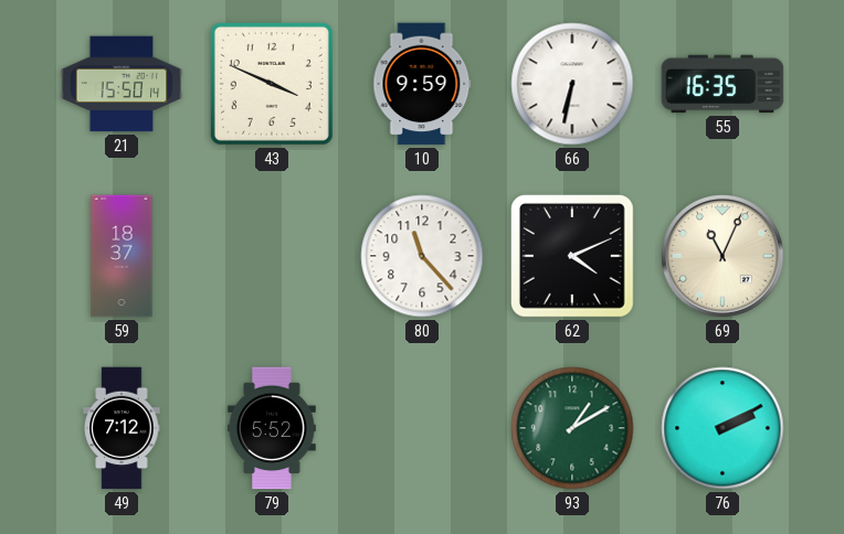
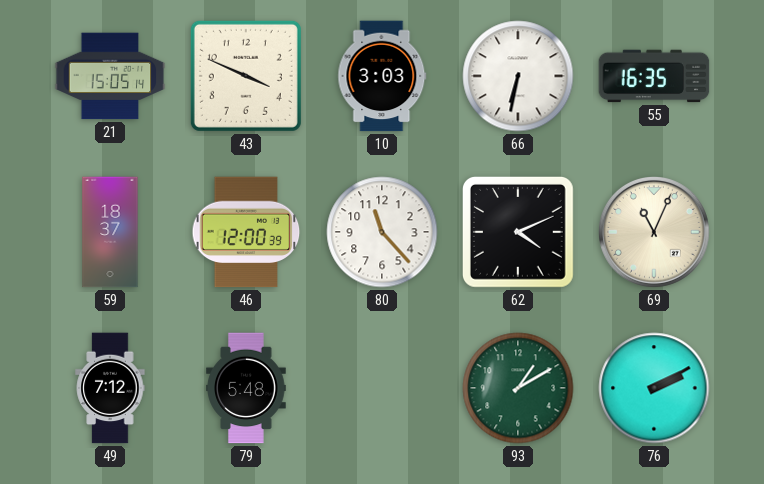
21: 15:50 -> 15:05 (110, 76)
10: 9:59 -> 3:03 (382, 76)
46: none -> 12:00 (246, 232)
79: 5:52 -> 5:48 (246, 388)
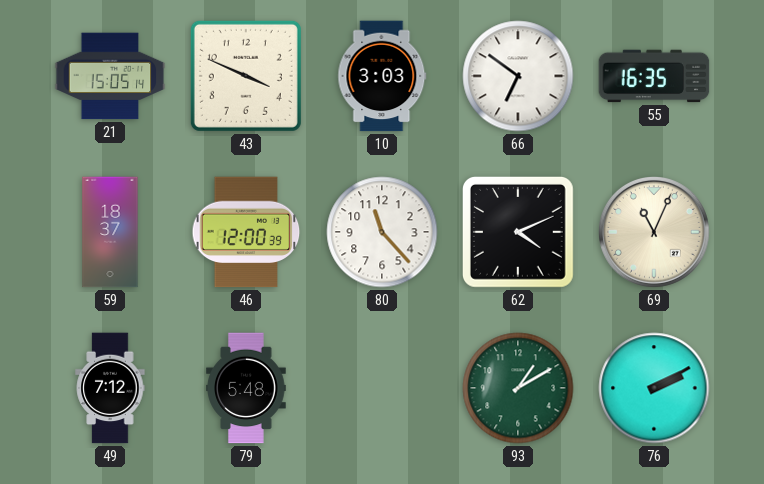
66: 6:32 -> 6:51 (518, 76)
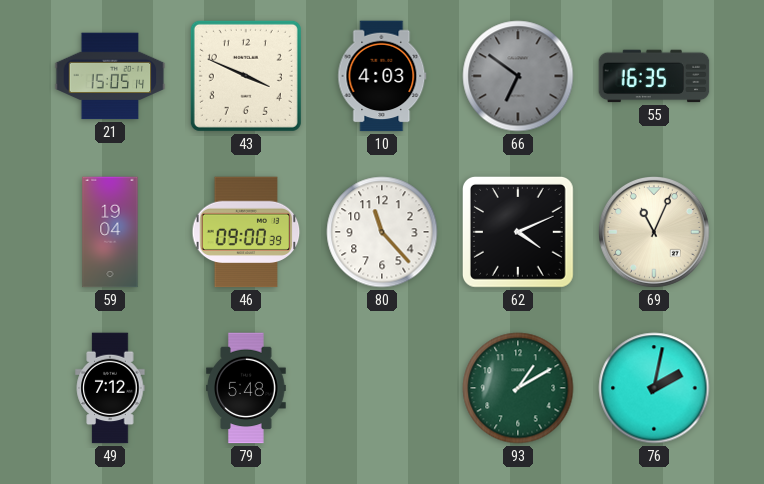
10: 3:03 -> 4:03 (382, 76)
66 dial: white -> grey (518, 76)
59: 18:37 -> 19:04 (110, 232)
46: 12:00 -> 09:00 (246, 232)
76: 2:10 -> 2:02 (654, 388)
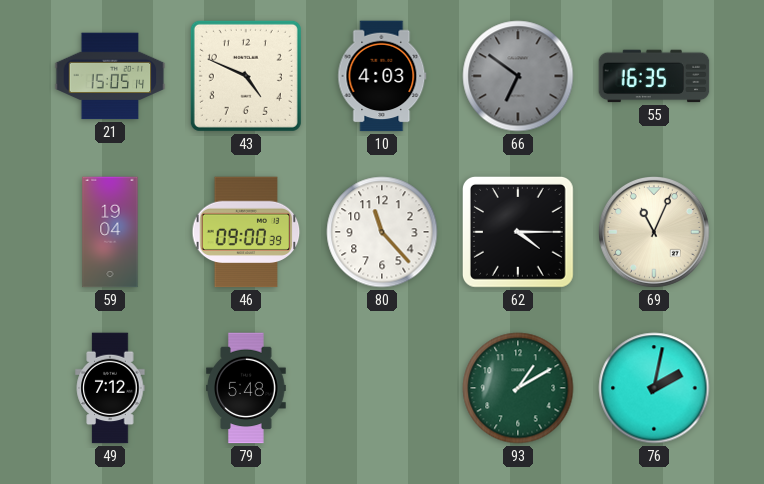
43: 3:49 -> 4:49 (246, 76)
62: 4:11 -> 4:15 (518, 232)
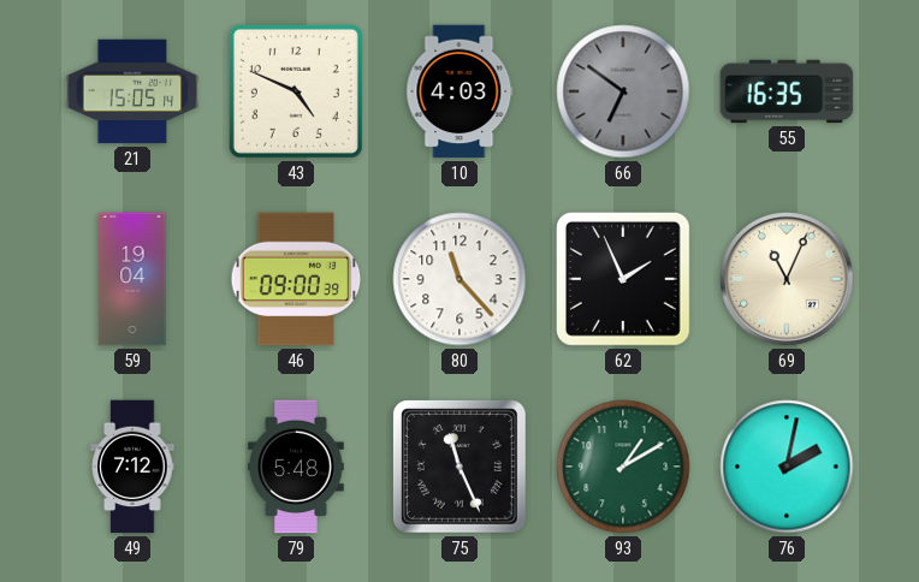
62: 4:15 -> 1:56 (623, 279)
75: none -> 11:26 (459, 467)
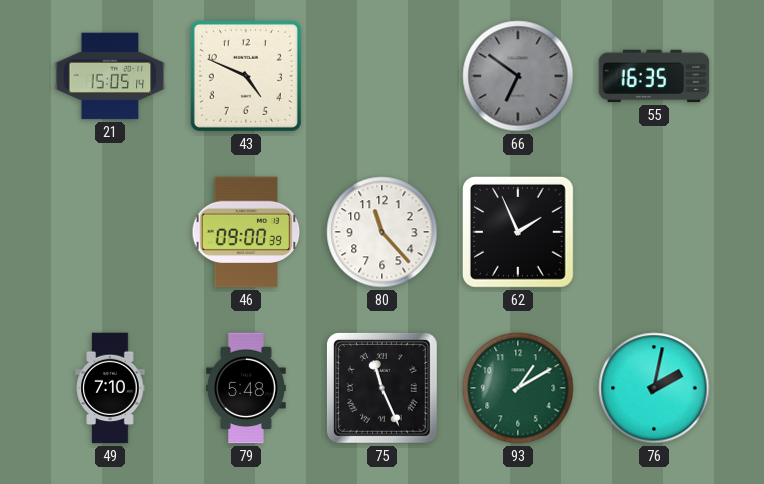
10: 4:03 -> none (459, 91)
59: 19:04 -> none (132, 279)
69: 11:04 -> none (788, 280)
49: 7:12 -> 7:10 (110, 388)
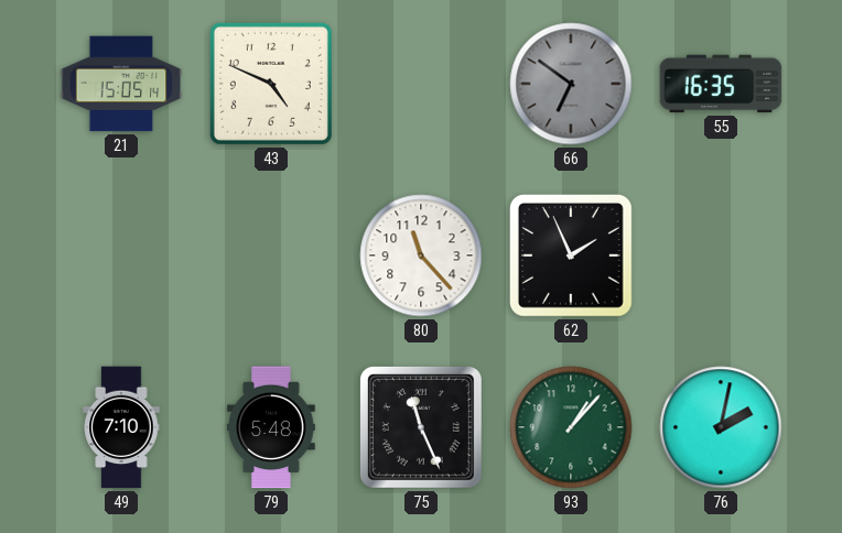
46: 09:00 -> none (246, 232)
93: 1:10 -> 1:07 (571, 427)
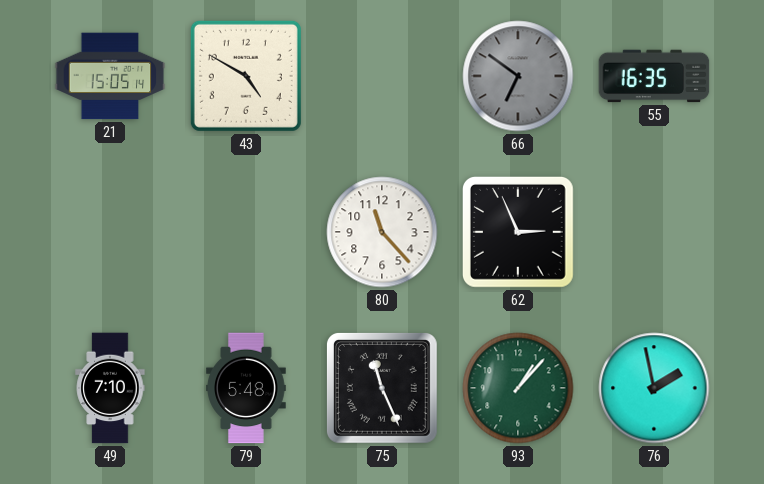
43: 4:49 -> 4:50 (246, 76)
62: 1:56 -> 2:56 (518, 232)
76: 2:02 -> 1:58 (654, 388)
